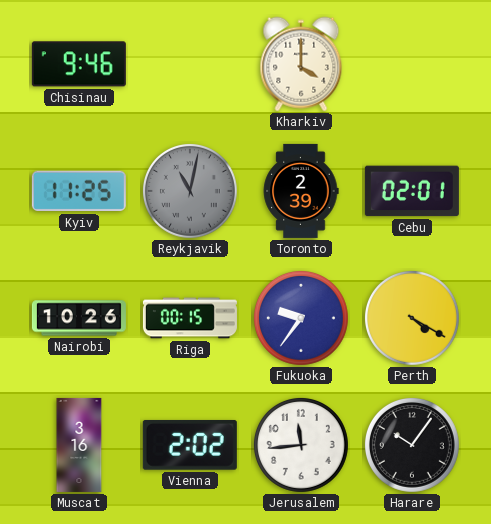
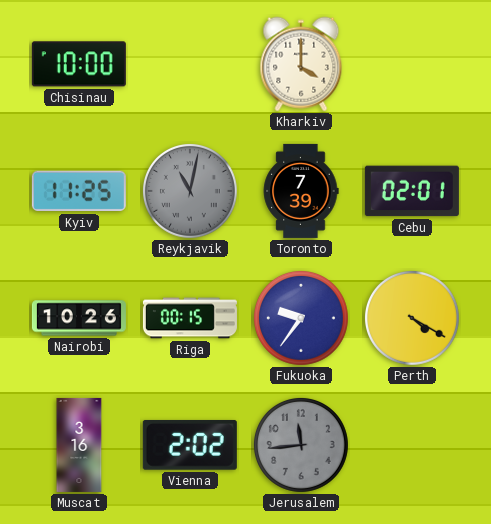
Chisinau: 9:46 -> 10:00 (79, 64)
Toronto: 2:39 -> 7:39 (301, 191)
Jerusalem dial: white -> grey (301, 445)
Harare: 10:06 -> none (412, 445)
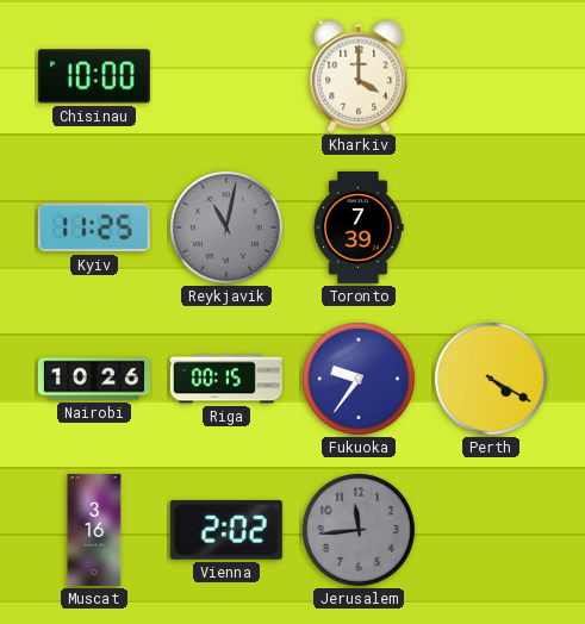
Cebu: 02:01 -> none (412, 191)
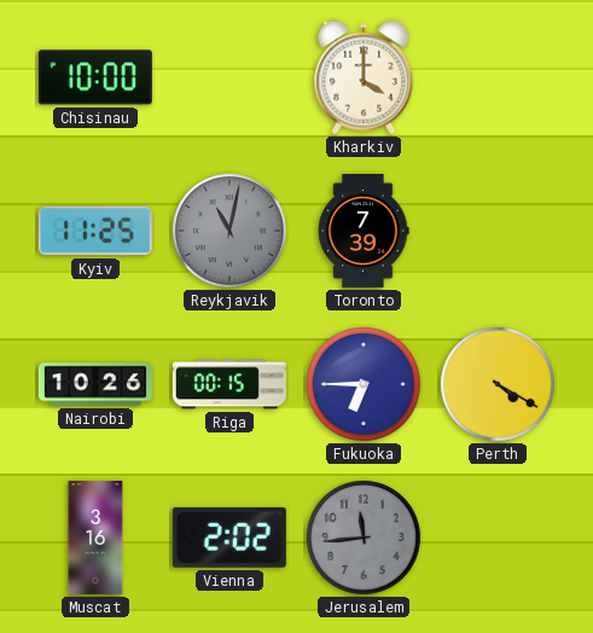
Fukuoka: 9:36 -> 6:45 (364, 384)
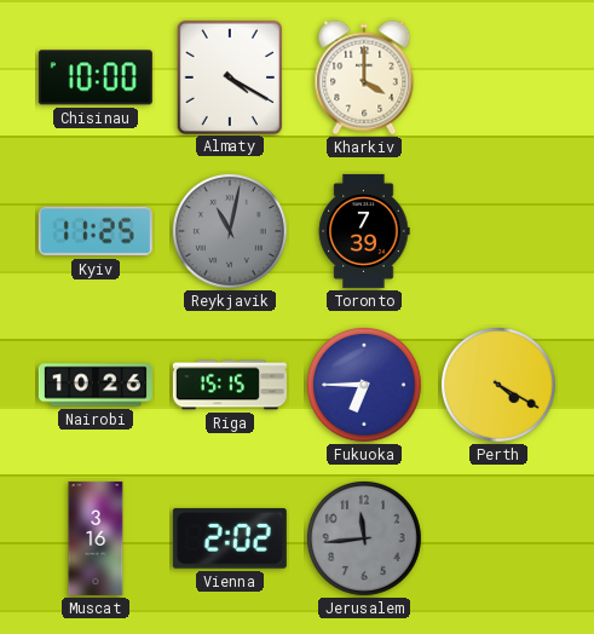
Almaty: none -> 4:20 (230, 76)
Riga: 00:15 -> 15:15 (230, 385)
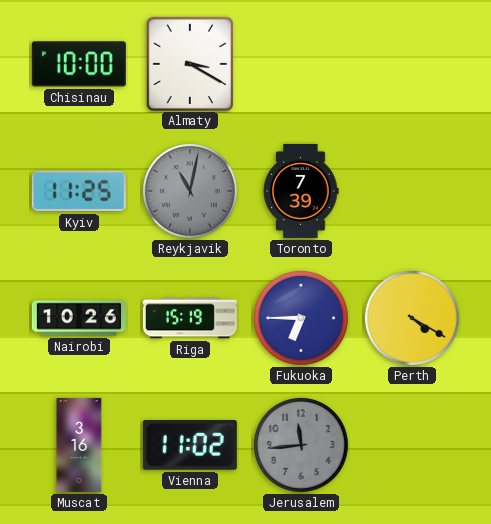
Almaty: 4:20 -> 3:20 (190, 63)
Kharkiv: 4:00 -> none (364, 77)
Riga: 15:15 -> 15:19 (190, 318)
Vienna: 2:02 -> 11:02 (190, 445)
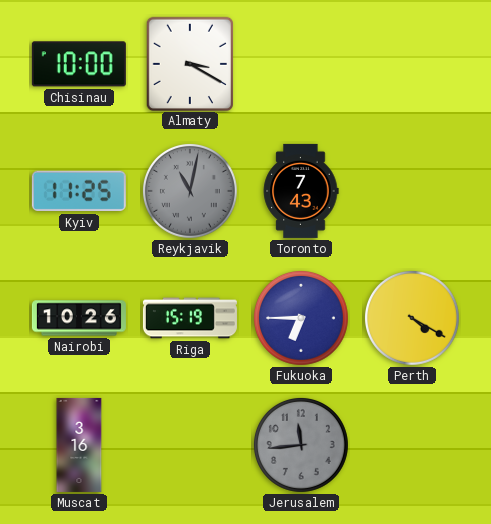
Toronto: 7:39 -> 7:43 (301, 191)
Vienna: 11:02 -> none (190, 445)
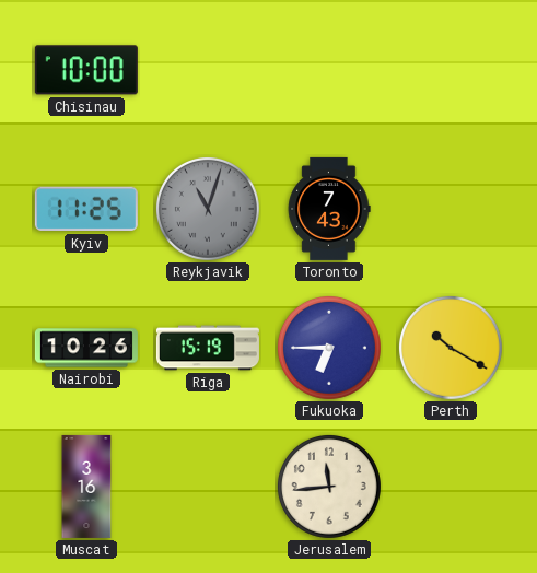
Almaty: 3:20 -> none (190, 63)
Reykjavik: 11:02 -> 11:03 (208, 209)
Perth: 4:20 -> 10:20 (451, 348)
Jerusalem dial: grey -> cream (329, 487)
